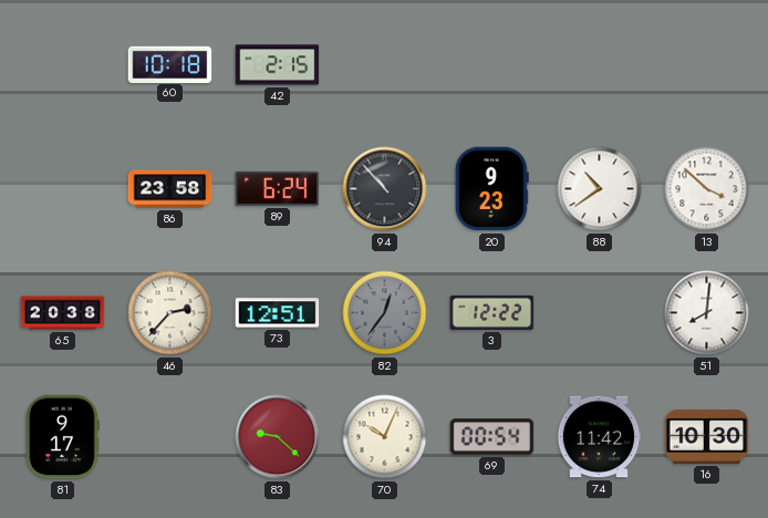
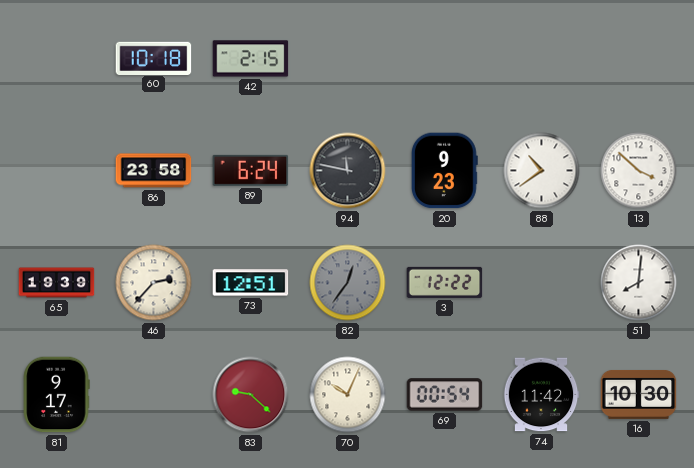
94: 10:53 -> 11:47 (348, 171)
65: 20:38 -> 19:39 (57, 283)
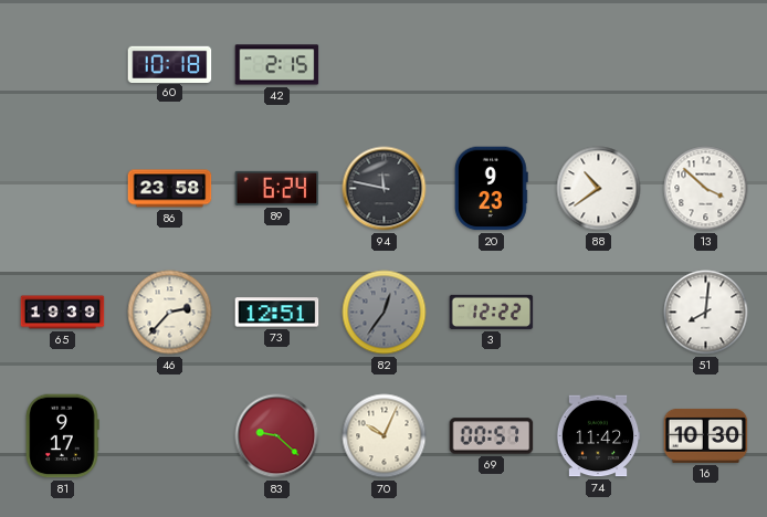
69: 00:54 -> 00:57 (492, 436)
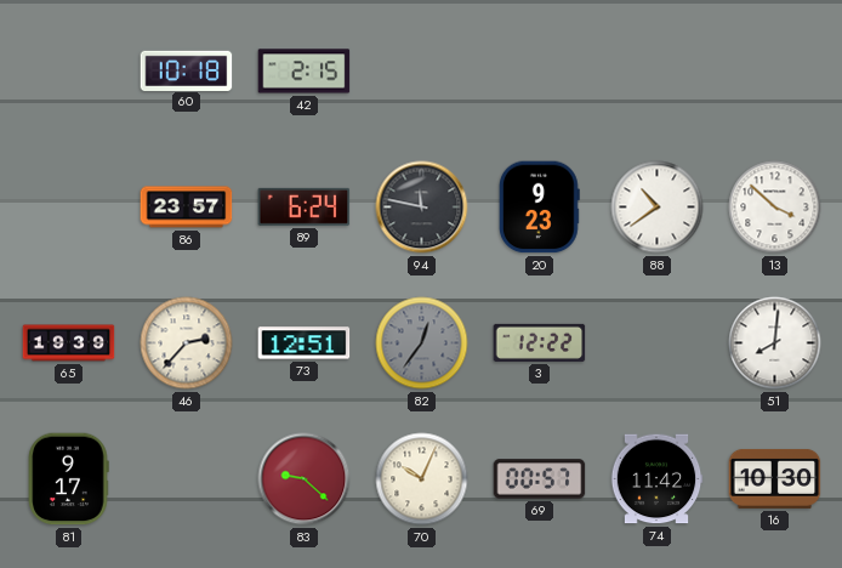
86: 23:58 -> 23:57 (187, 208)
